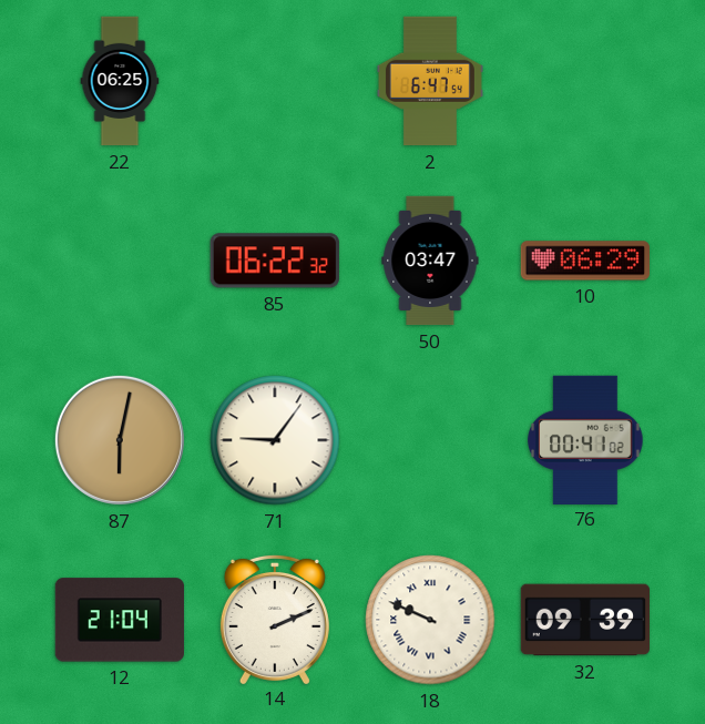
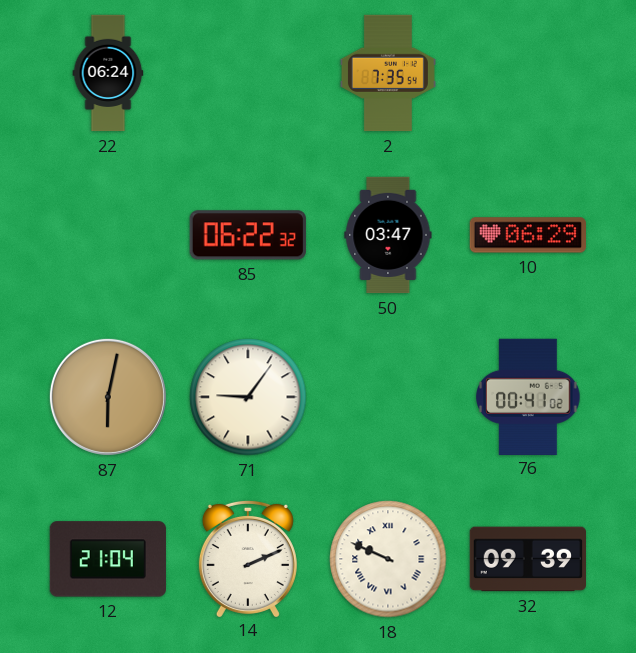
22: 06:25 -> 06:24 (108, 73)
2: 6:47 -> 7:35 (388, 73)
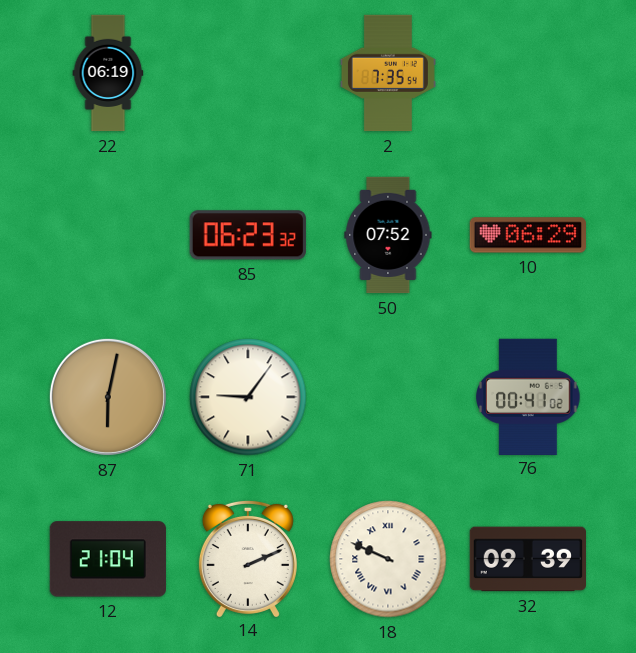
22: 06:24 -> 06:19 (108, 73)
85: 06:22 -> 06:23 (248, 235)
50: 03:47 -> 07:52 (388, 235)
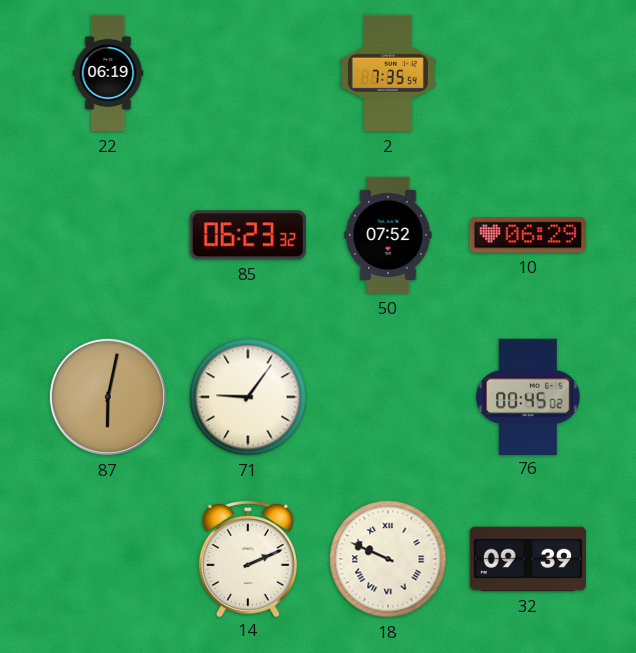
76: 00:41 -> 00:45 (528, 396)
12: 21:04 -> none (107, 559)
